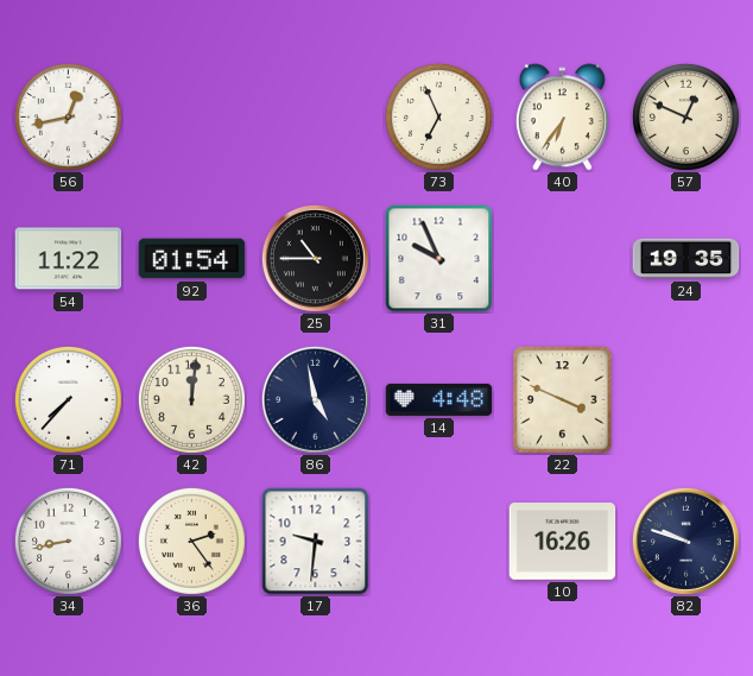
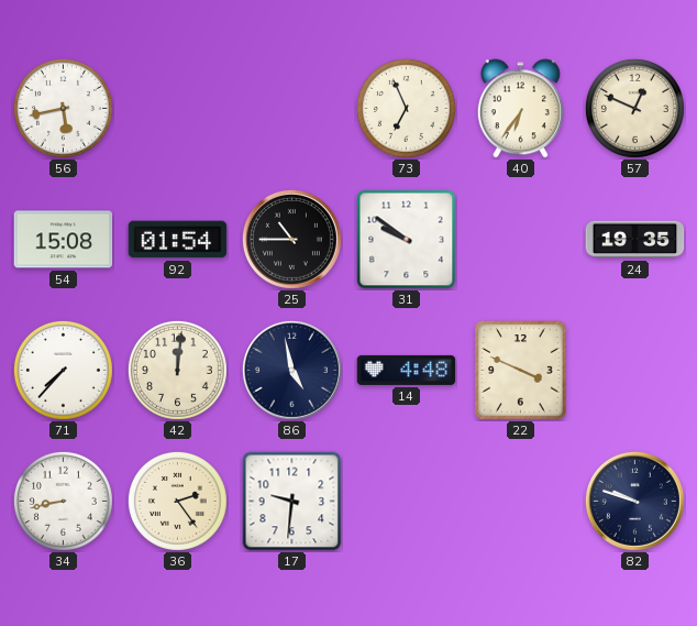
56: 12:43 -> 5:43 (63, 108)
54: 11:22 -> 15:08 (64, 240)
31: 9:56 -> 9:51 (407, 240)
10: 16:26 -> none (563, 542)
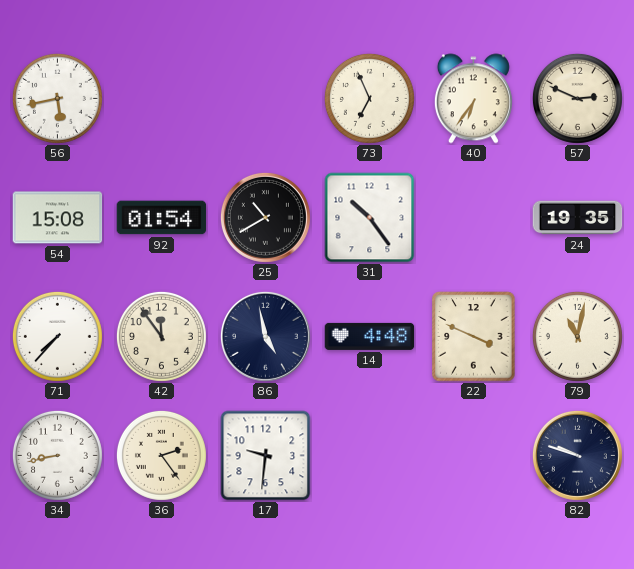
57: 12:49 -> 2:49 (577, 98)
25: 10:45 -> 10:40 (265, 217)
31: 9:51 -> 10:24 (370, 218)
42: 12:01 -> 11:54 (161, 336)
79: none -> 11:02 (577, 336)
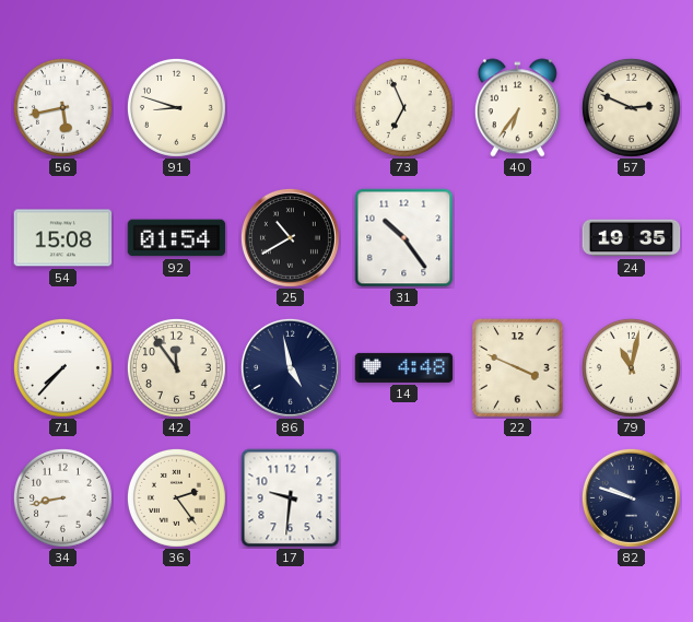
91: none -> 8:48 (176, 107)
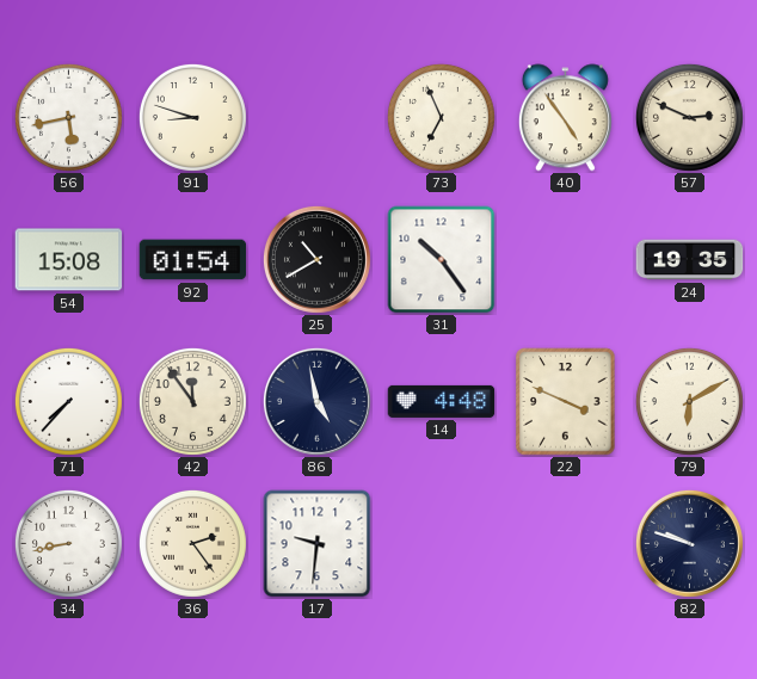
40: 6:36 -> 4:54 (565, 118)
79: 11:02 -> 6:10 (689, 401)
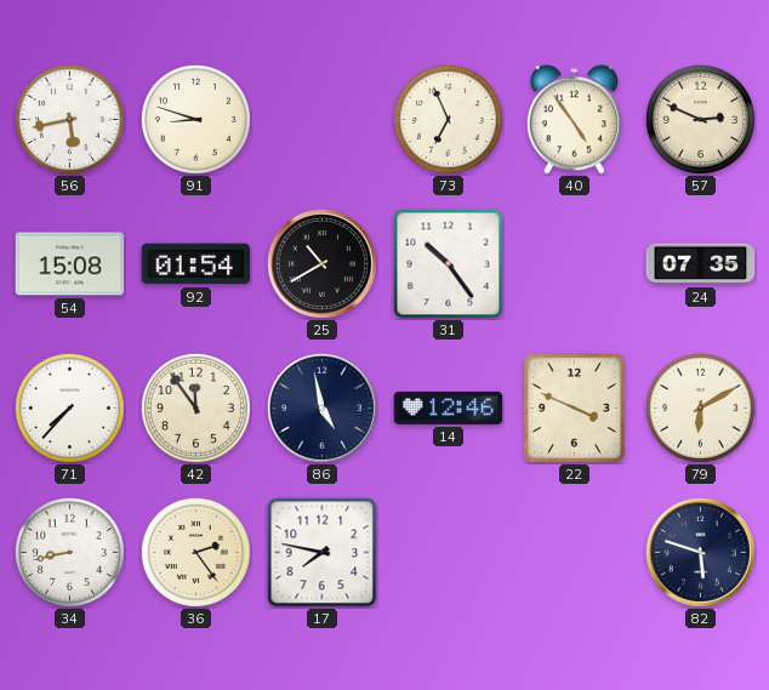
24: 19:35 -> 07:35 (701, 264)
14: 4:48 -> 12:46 (449, 407)
17: 9:31 -> 7:47 (323, 553)
82: 9:48 -> 5:48 (700, 552)
